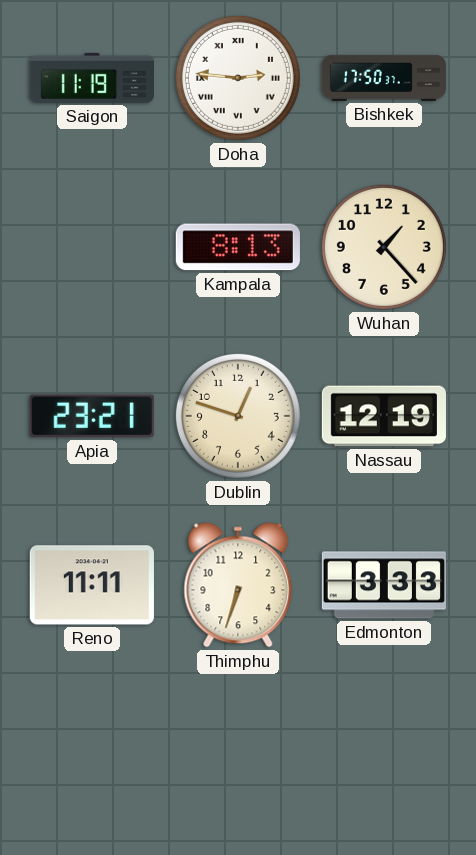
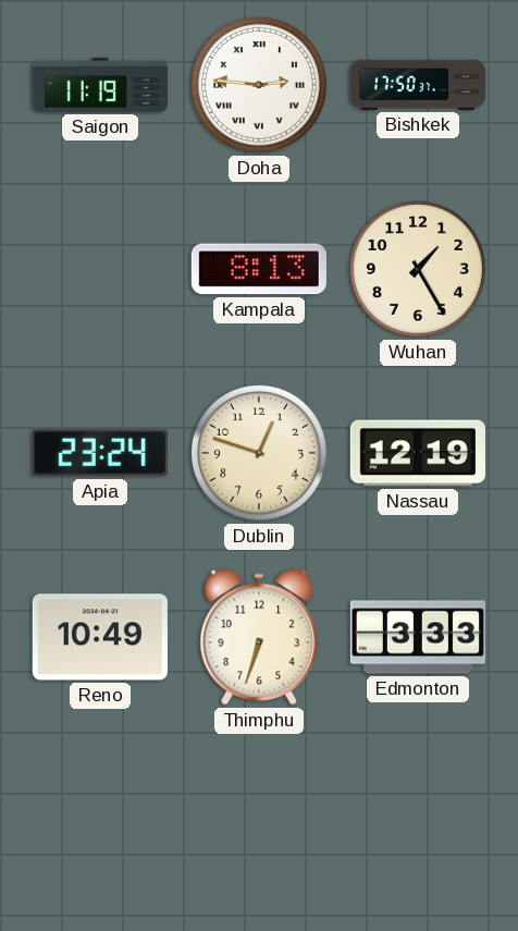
Wuhan: 1:23 -> 1:25 (418, 269)
Apia: 23:21 -> 23:24 (100, 453)
Reno: 11:11 -> 10:49 (100, 637)
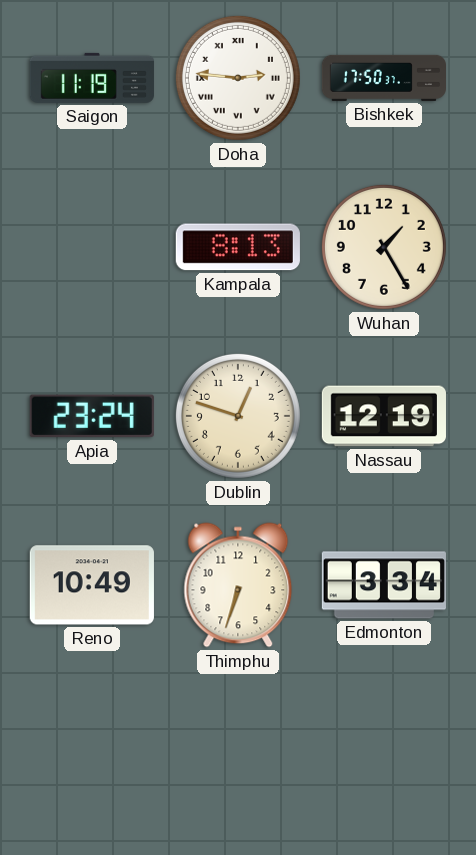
Edmonton: 3:33 -> 3:34 (384, 585)
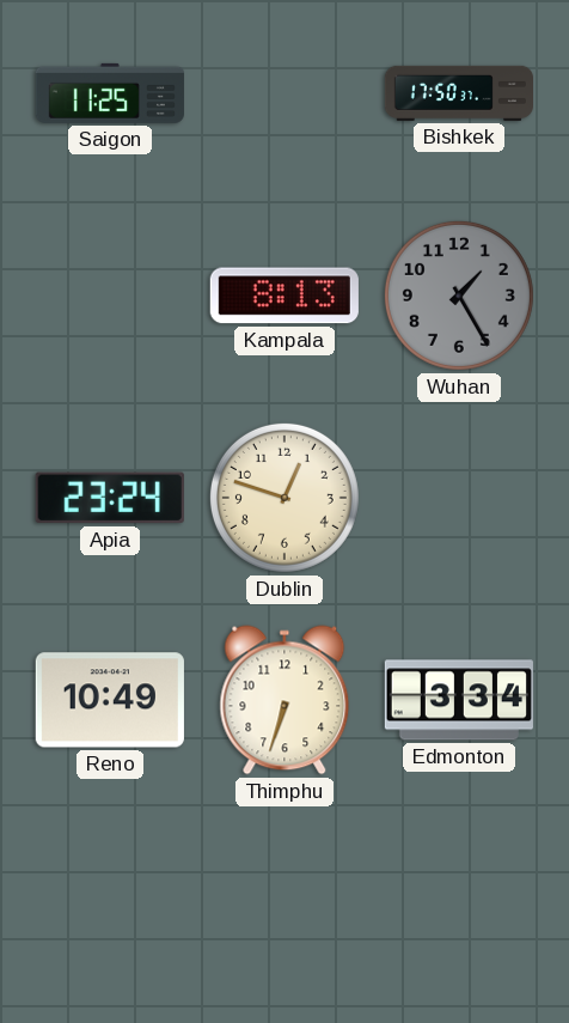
Saigon: 11:19 -> 11:25 (110, 93)
Doha: 2:46 -> none (238, 78)
Wuhan dial: cream -> grey (459, 296)
Nassau: 12:19 -> none (384, 416)
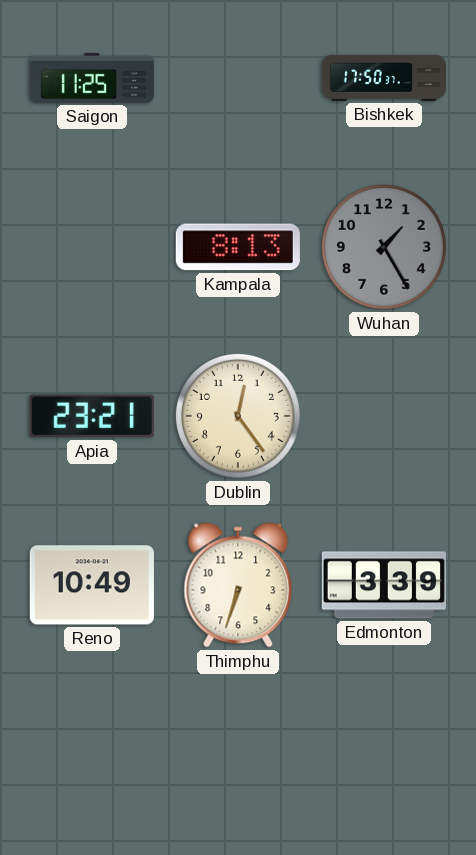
Apia: 23:24 -> 23:21 (92, 416)
Dublin: 12:48 -> 12:24 (238, 416)
Edmonton: 3:34 -> 3:39 (384, 585)
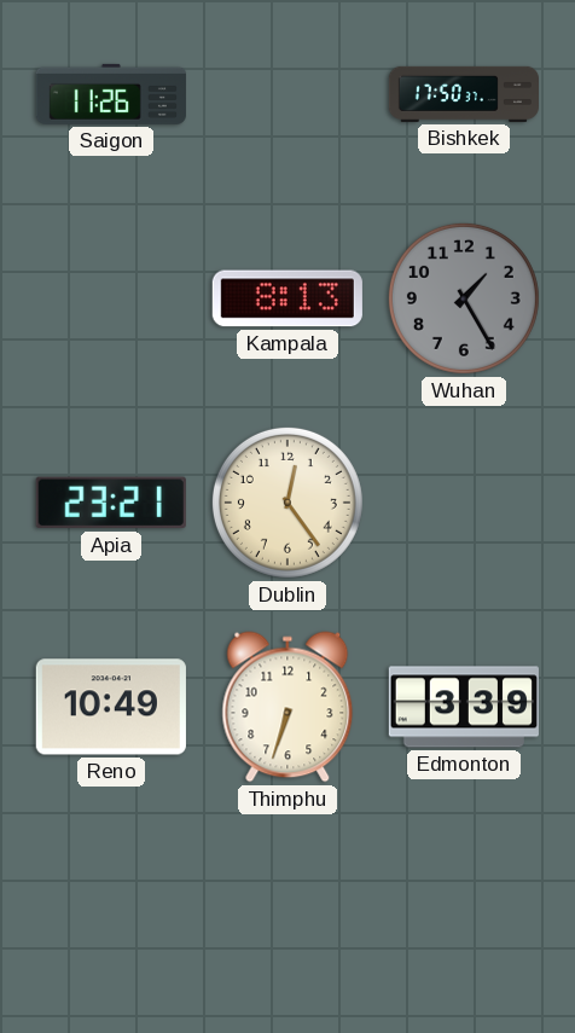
Saigon: 11:25 -> 11:26 (111, 94)
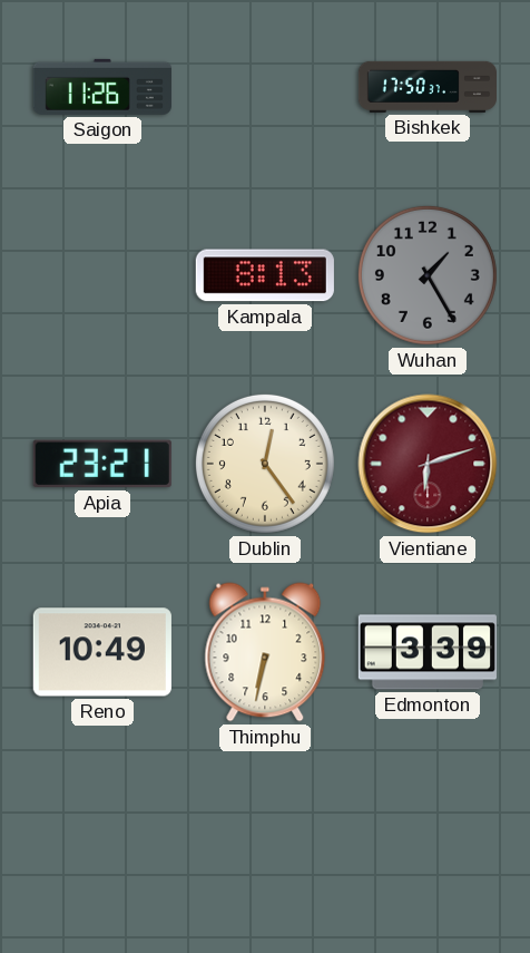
Vientiane: none -> 6:12 (428, 464)
Thimphu: 6:33 -> 6:32 (265, 652)
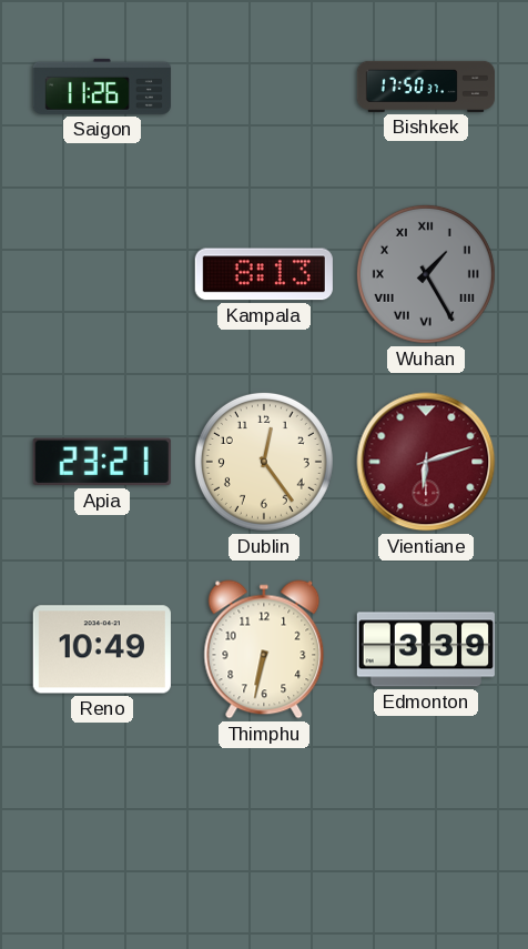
Wuhan numerals: Arabic -> Roman (426, 274)
